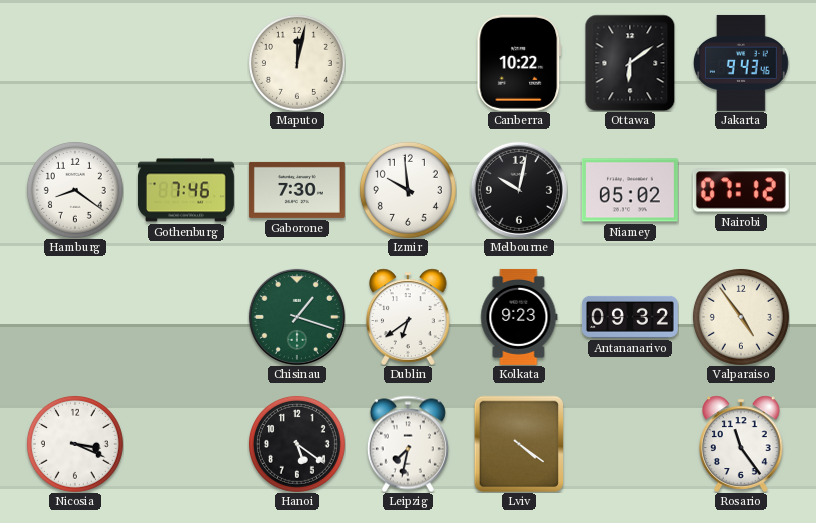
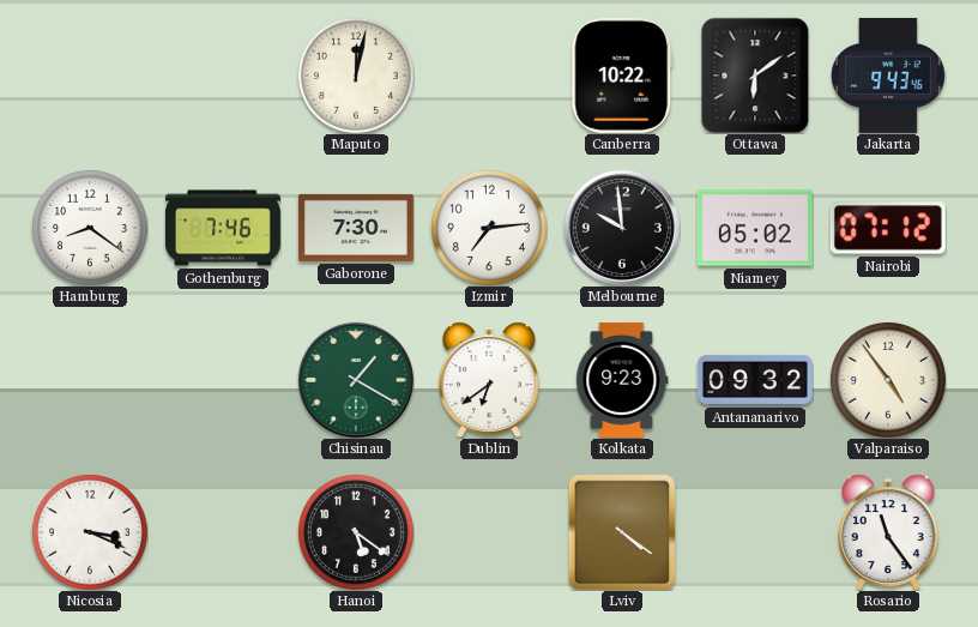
Izmir: 9:59 -> 7:14 (489, 228)
Melbourne: 10:02 -> 9:59 (622, 228)
Chisinau: 1:18 -> 1:20 (356, 380)
Leipzig: 7:32 -> none (408, 444)
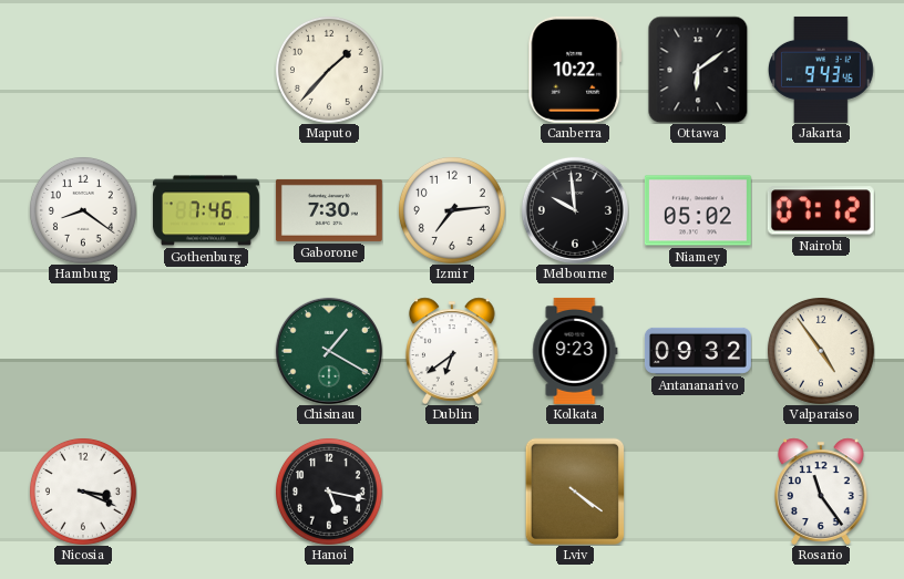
Maputo: 12:02 -> 1:37 (329, 70)
Hanoi: 5:21 -> 5:17 (329, 492)
